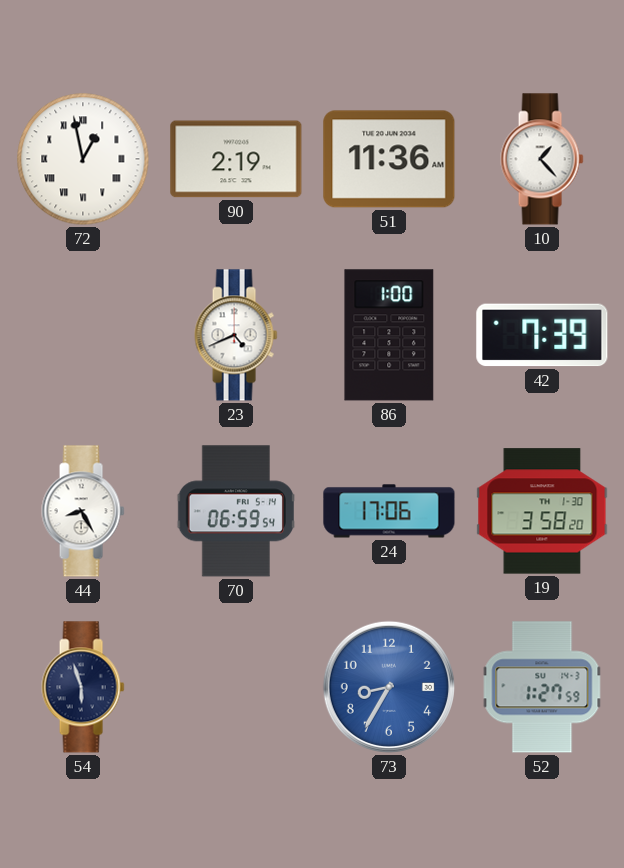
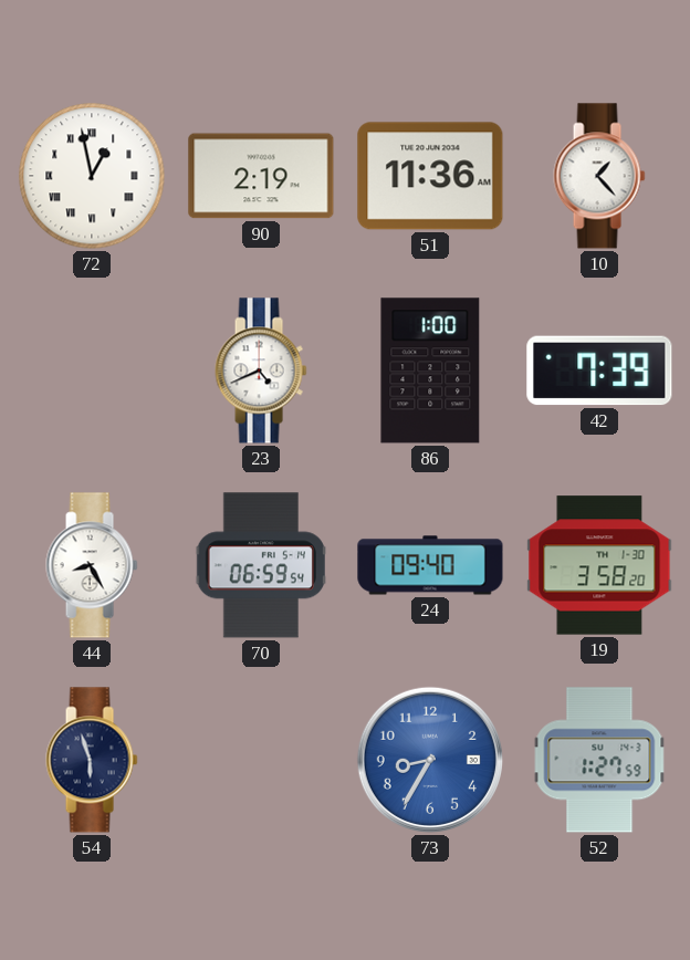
24: 17:06 -> 09:40 (430, 565)
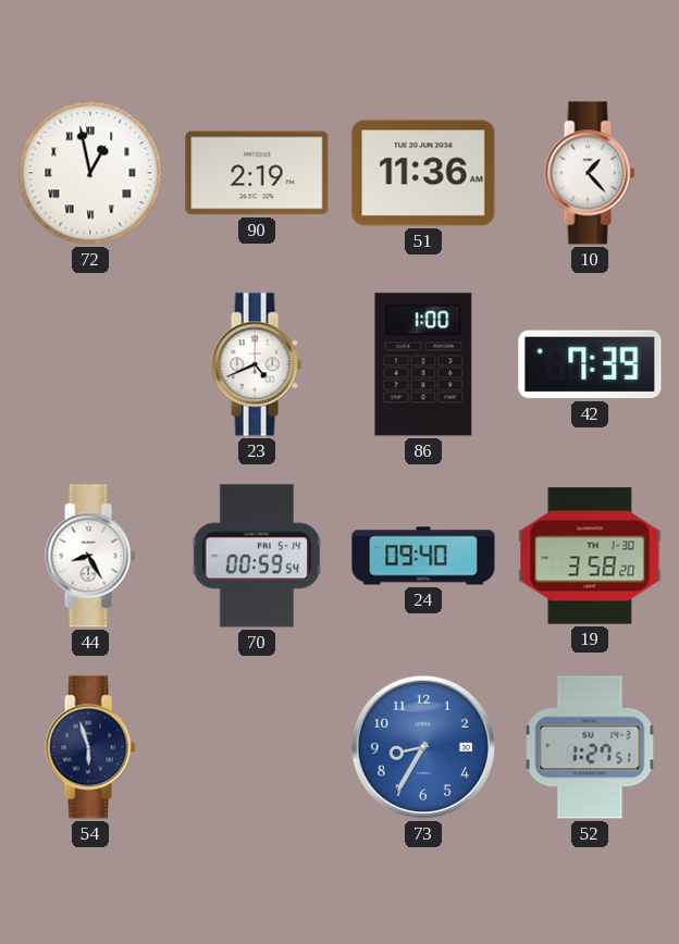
70: 06:59 -> 00:59 (257, 556)
52: 1:27:59 -> 1:27:51 (590, 747)
